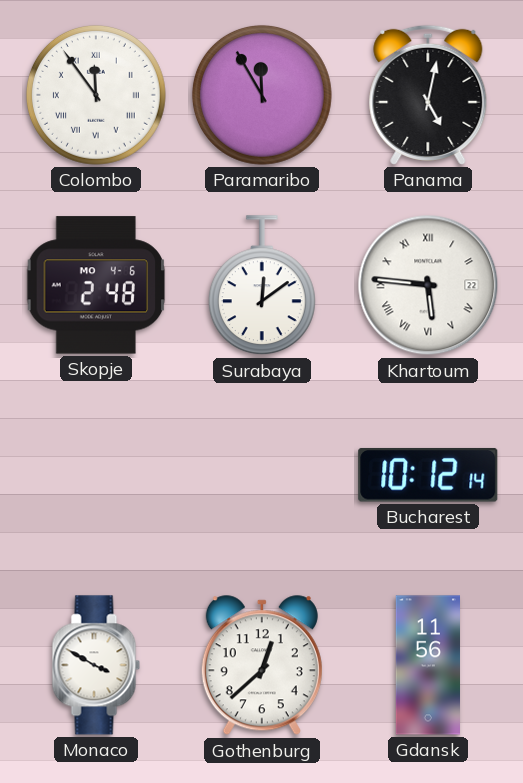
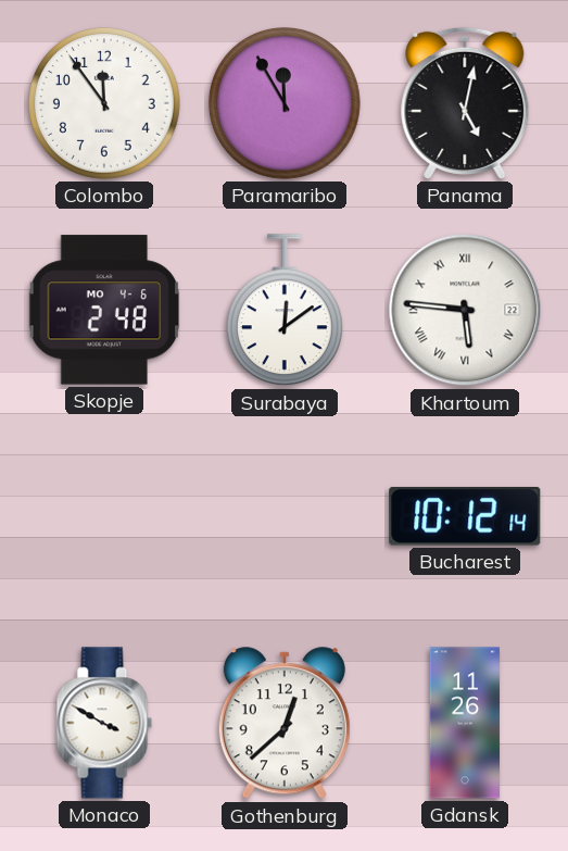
Colombo numerals: Roman -> Arabic (104, 103)
Gdansk: 11:56 -> 11:26 (464, 723)
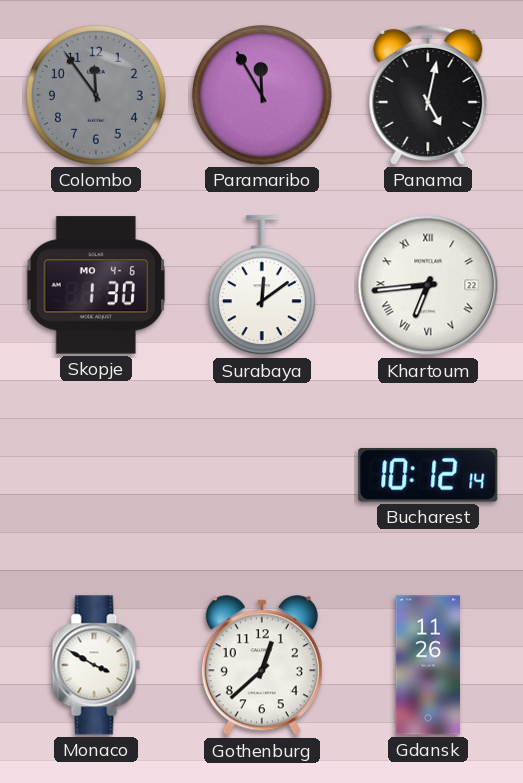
Colombo dial: white -> grey (96, 95)
Skopje: 2:48 -> 1:30 (96, 285)
Khartoum: 5:46 -> 6:44 (428, 285)
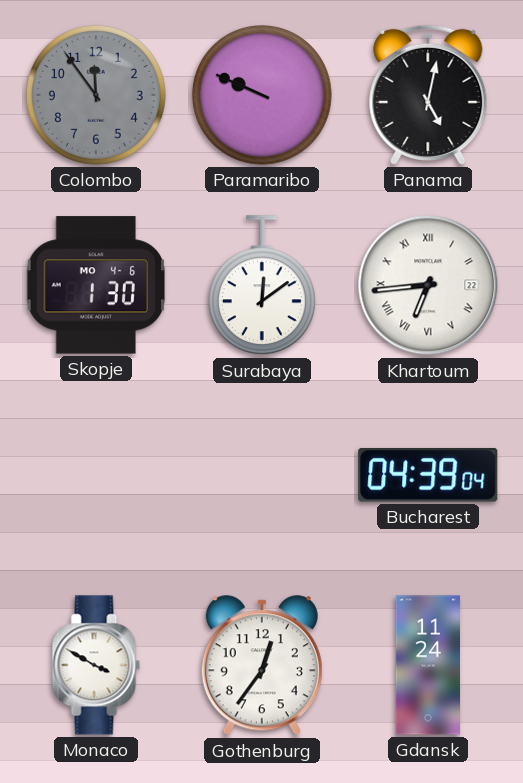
Paramaribo: 11:55 -> 9:49 (262, 95)
Bucharest: 10:12 -> 04:39 (428, 475)
Gothenburg: 12:38 -> 12:36 (262, 666)
Gdansk: 11:26 -> 11:24 (427, 665)
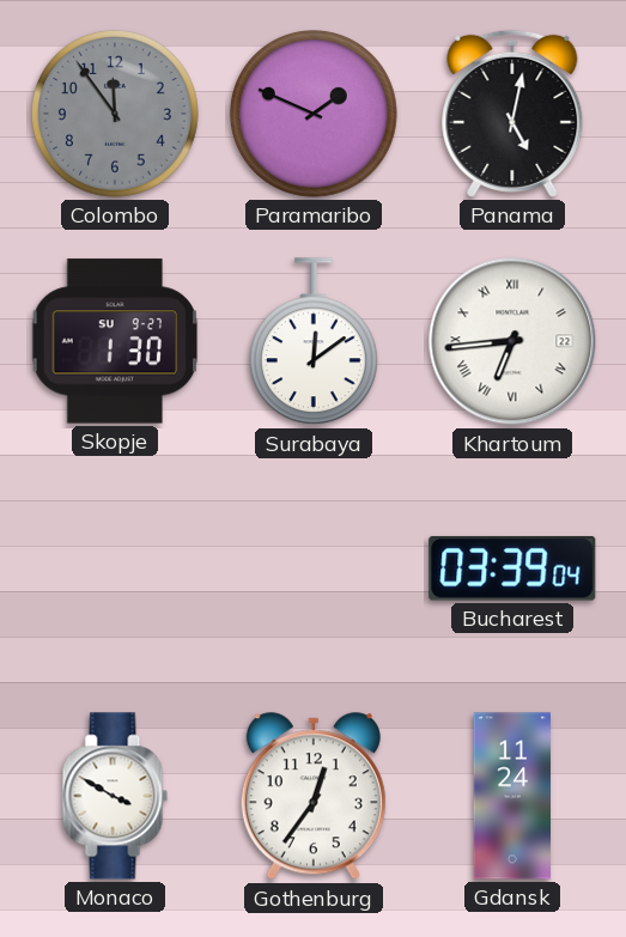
Paramaribo: 9:49 -> 1:49 (314, 114)
Skopje date: MO 4-6 -> SU 9-27 (115, 341)
Bucharest: 04:39 -> 03:39 (512, 568)
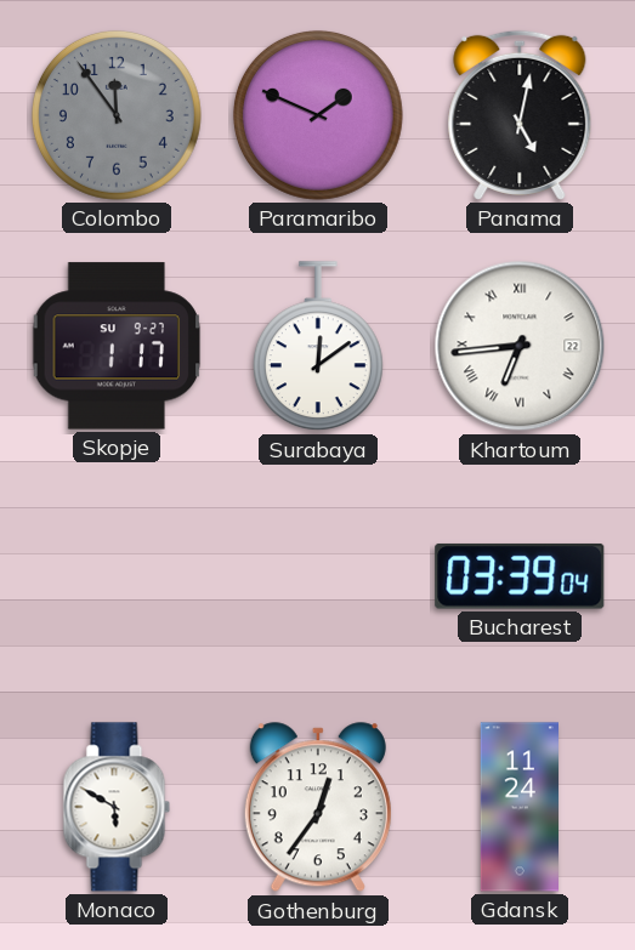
Skopje: 1:30 -> 1:17 (117, 346)
Monaco: 3:50 -> 5:50 (117, 807)
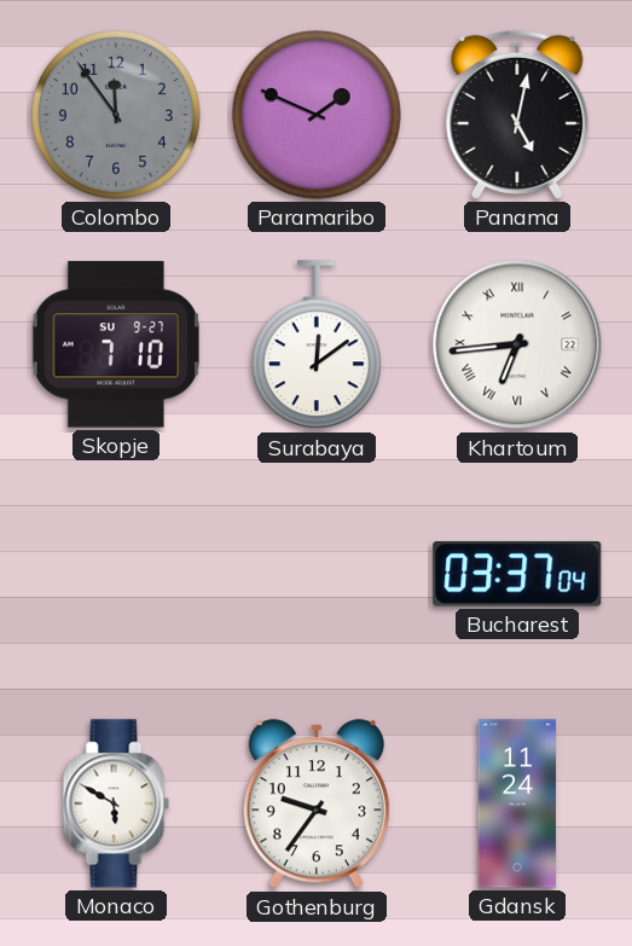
Skopje: 1:17 -> 7:10 (116, 344)
Bucharest: 03:39 -> 03:37 (517, 574)
Gothenburg: 12:36 -> 9:36 (317, 805)
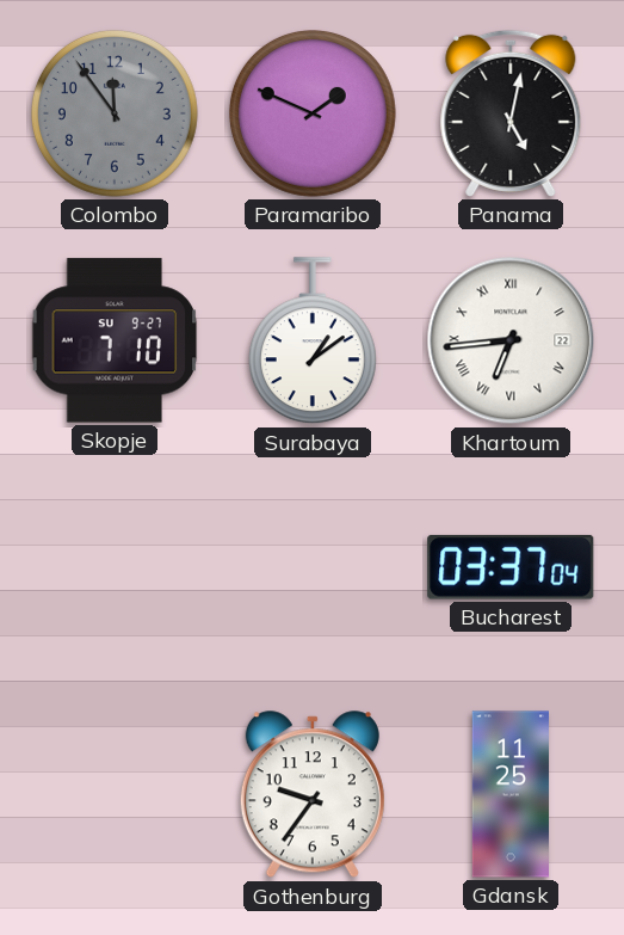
Surabaya: 12:09 -> 1:09 (313, 342)
Monaco: 5:50 -> none (116, 803)
Gdansk: 11:24 -> 11:25 (509, 794)
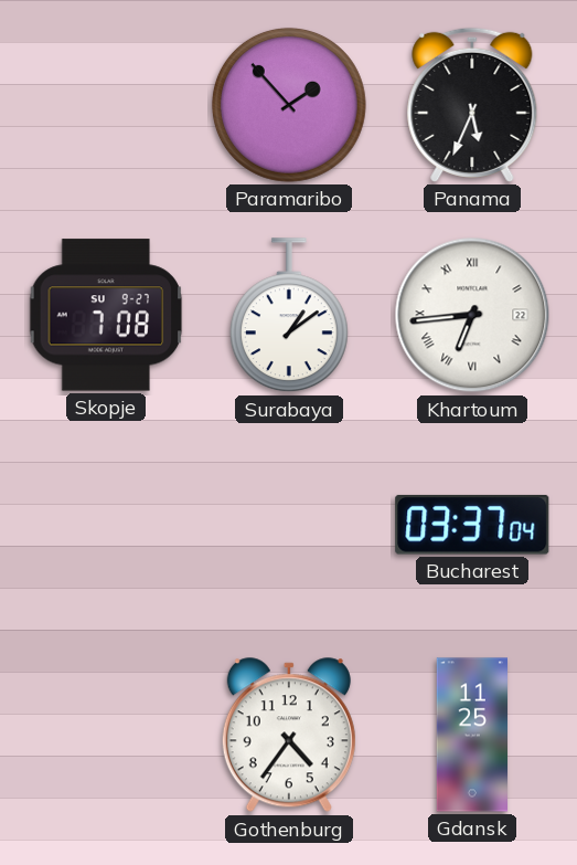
Colombo: 11:54 -> none (115, 113)
Paramaribo: 1:49 -> 1:53 (289, 105)
Panama: 5:02 -> 5:34 (472, 105)
Skopje: 7:10 -> 7:08 (106, 315)
Gothenburg: 9:36 -> 4:36 (289, 736)
